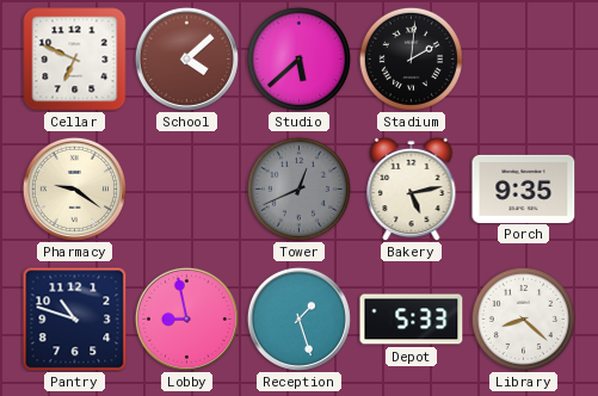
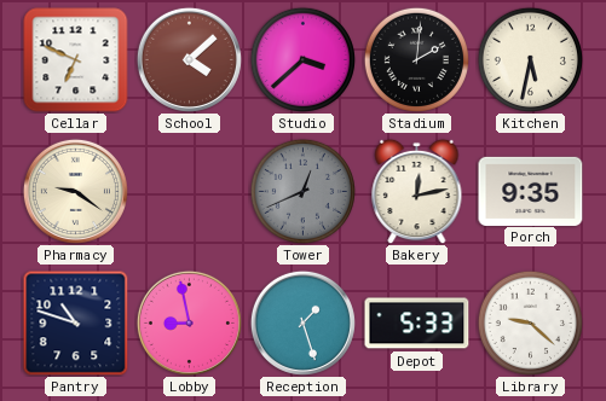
Studio: 5:38 -> 3:38 (302, 59)
Kitchen: none -> 5:32 (530, 59)
Bakery: 5:13 -> 12:13 (417, 191)
Library: 8:22 -> 9:22 (530, 322)
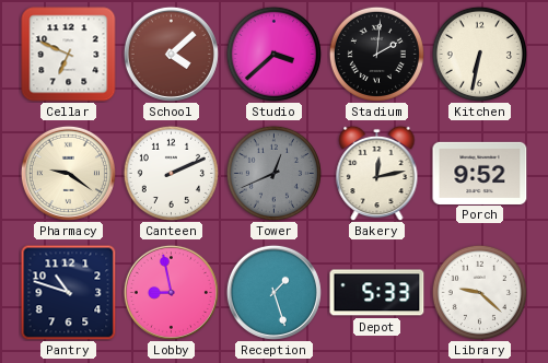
Kitchen: 5:32 -> 6:32 (479, 54)
Canteen: none -> 2:11 (171, 173)
Porch: 9:35 -> 9:52 (480, 173)
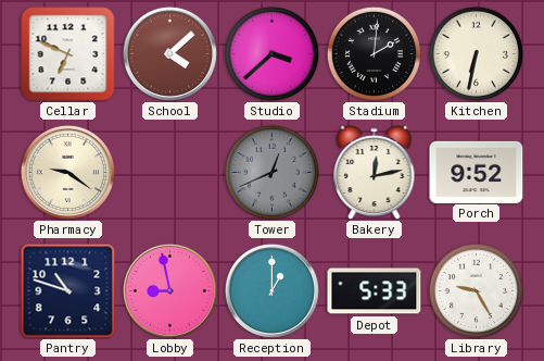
Canteen: 2:11 -> none (171, 173)
Reception: 1:27 -> 1:00 (271, 290)
Library: 9:22 -> 9:25 (476, 290)
